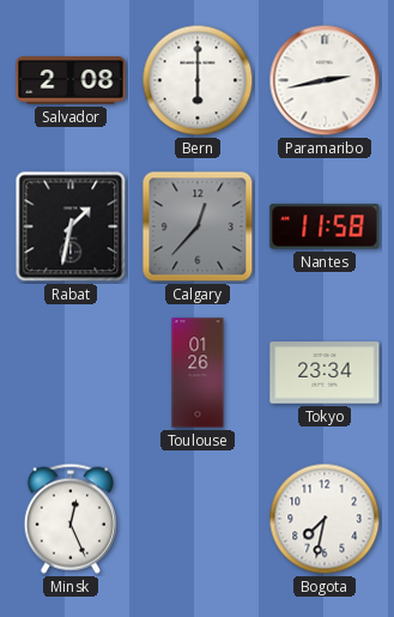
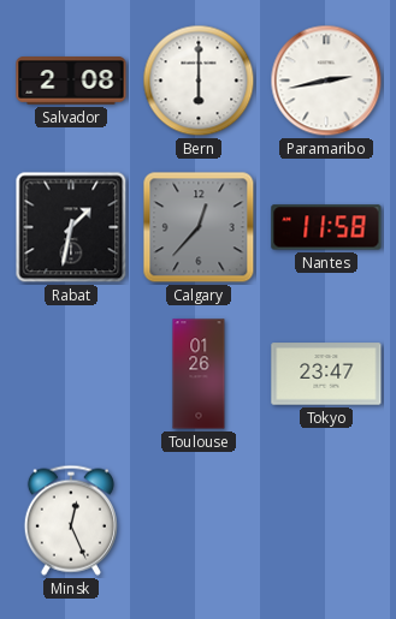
Tokyo: 23:34 -> 23:47 (326, 374)
Bogota: 7:32 -> none (325, 519)
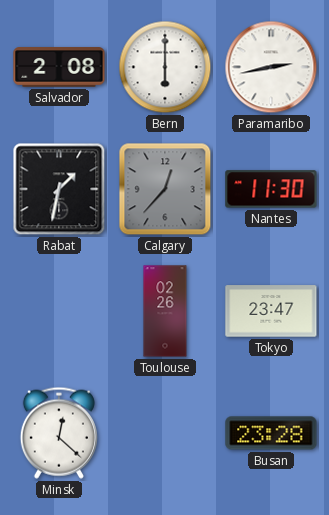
Nantes: 11:58 -> 11:30 (271, 189)
Toulouse: 01:26 -> 02:26 (165, 311)
Minsk: 12:26 -> 12:22 (59, 433)
Busan: none -> 23:28 (271, 433)
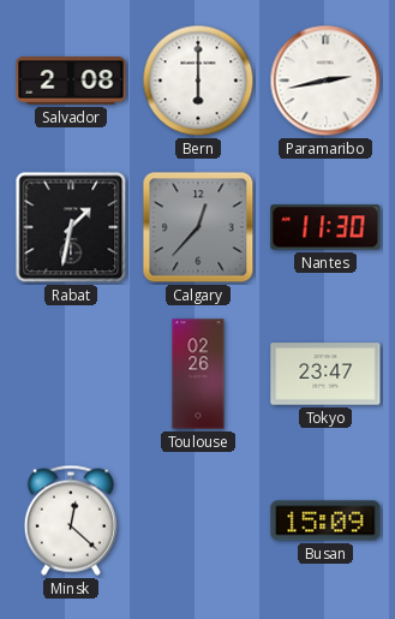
Busan: 23:28 -> 15:09 (325, 520)
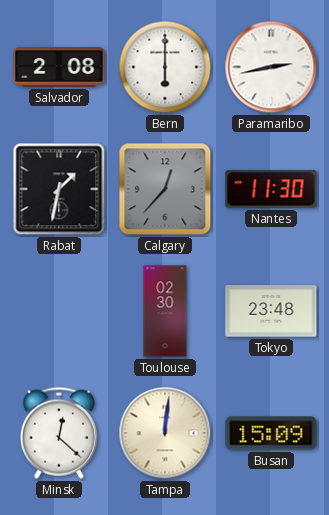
Toulouse: 02:26 -> 02:30 (165, 311)
Tokyo: 23:47 -> 23:48 (271, 311)
Tampa: none -> 12:01 (165, 433)
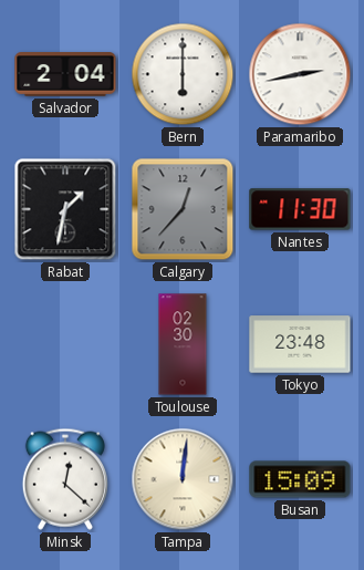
Salvador: 2:08 -> 2:04 (65, 74)
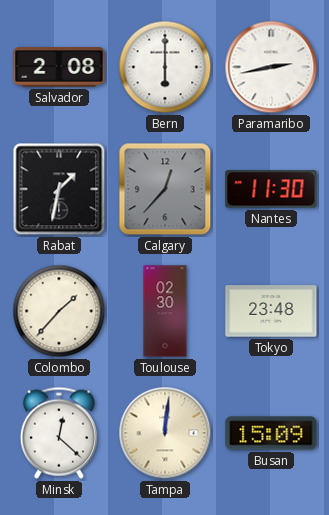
Salvador: 2:04 -> 2:08 (59, 67)
Colombo: none -> 1:37 (59, 311)
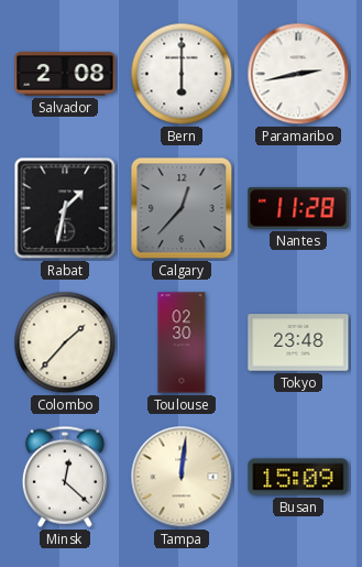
Nantes: 11:30 -> 11:28 (298, 208)
